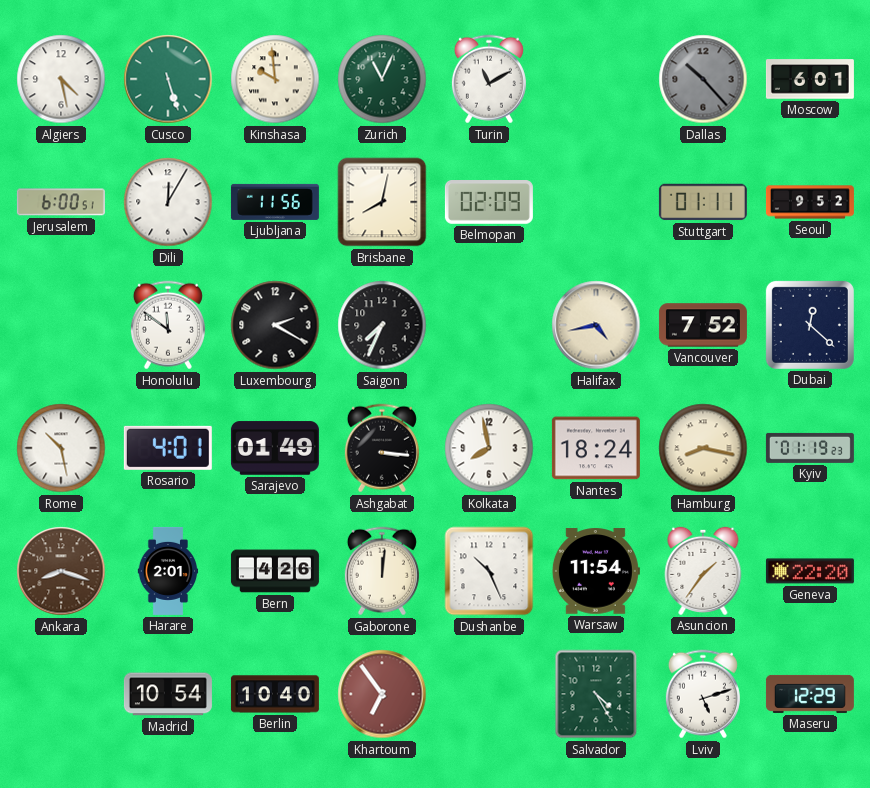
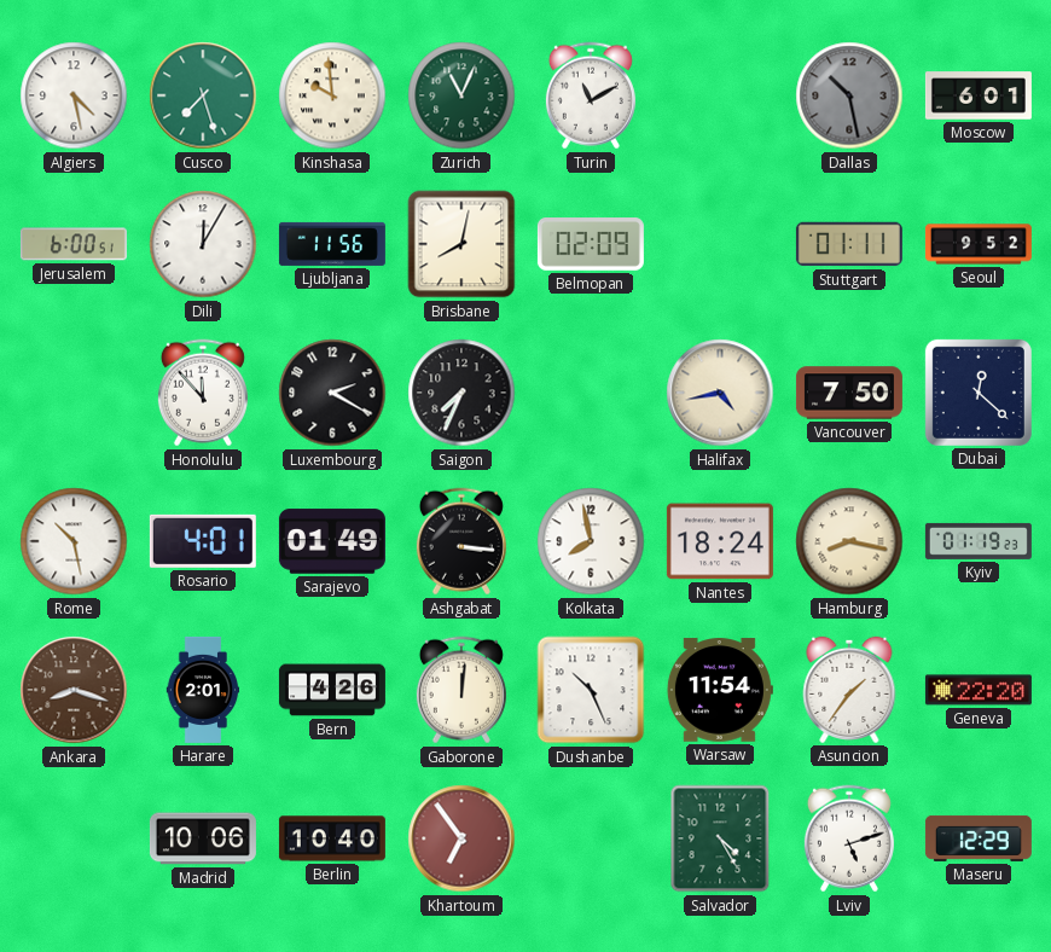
Cusco: 5:27 -> 7:27 (203, 95)
Dallas: 10:23 -> 10:28 (849, 95)
Honolulu: 11:51 -> 11:53 (203, 393)
Vancouver: 7:52 -> 7:50 (849, 393)
Madrid: 10:54 -> 10:06 (203, 838)
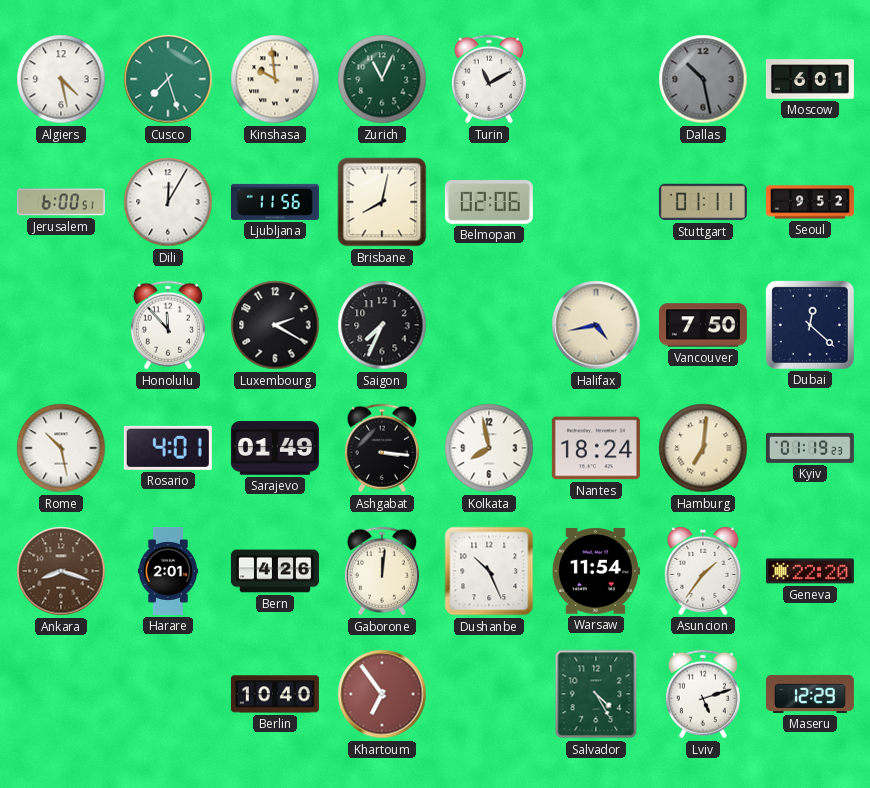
Belmopan: 02:09 -> 02:06 (489, 203)
Hamburg: 8:17 -> 7:01 (703, 448)
Madrid: 10:06 -> none (203, 838)
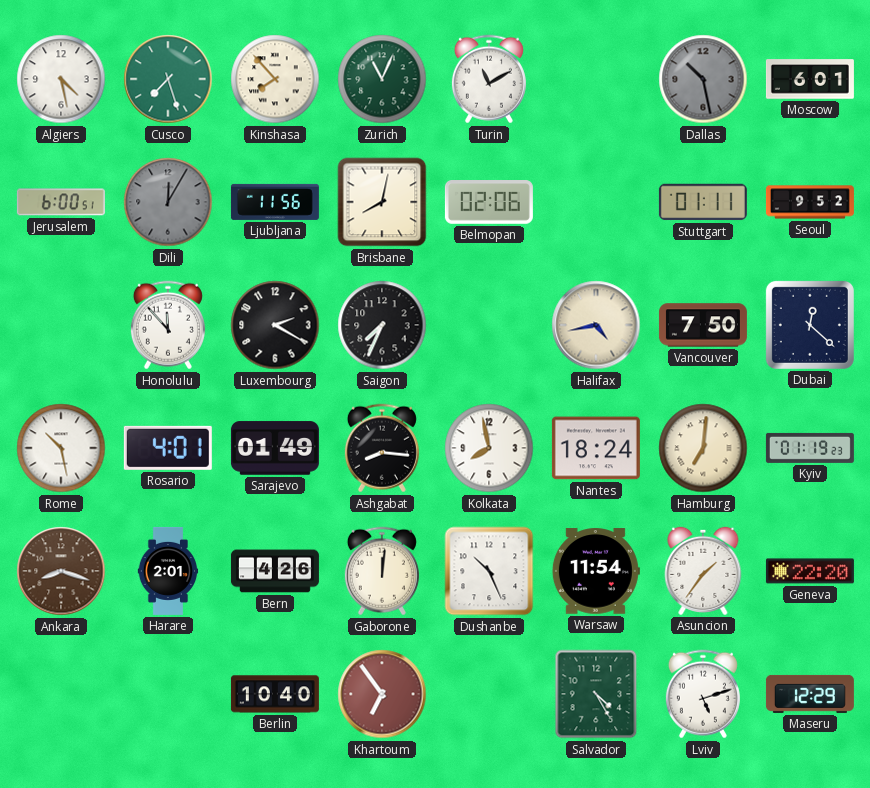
Kinshasa: 9:59 -> 7:53 (275, 79)
Dili dial: white -> grey (168, 202)
Ashgabat: 3:16 -> 8:16 (382, 448)
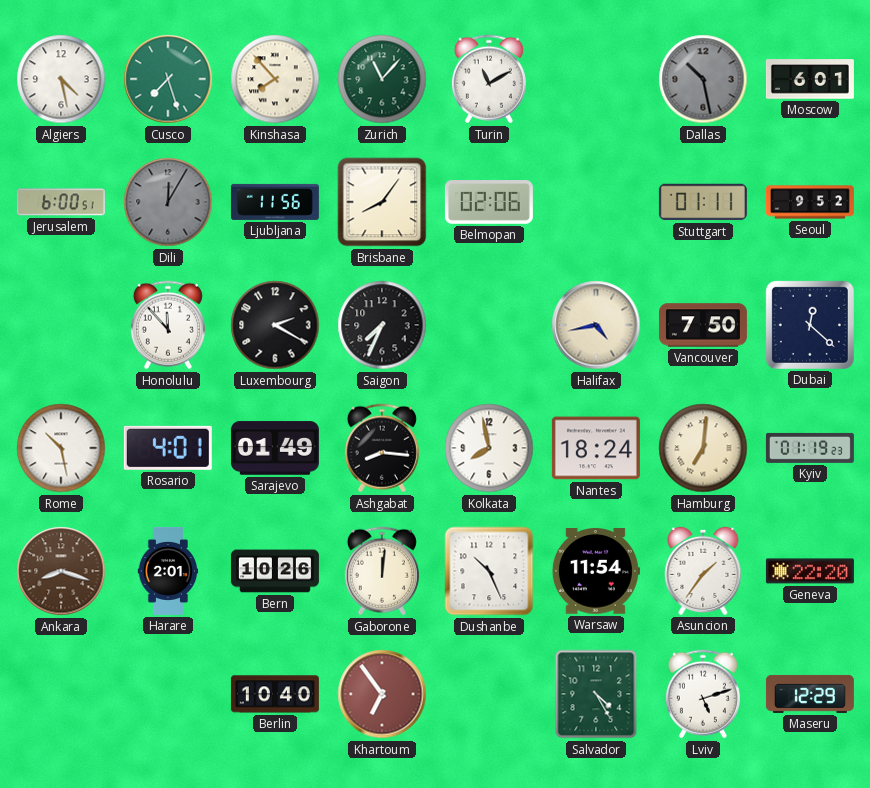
Zurich: 11:04 -> 11:07 (382, 79)
Brisbane: 8:02 -> 8:06 (382, 202)
Bern: 4:26 -> 10:26 (275, 571)
